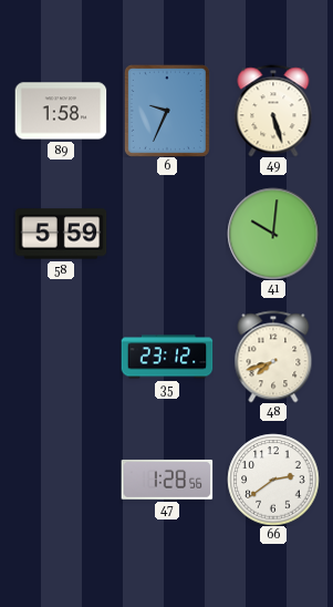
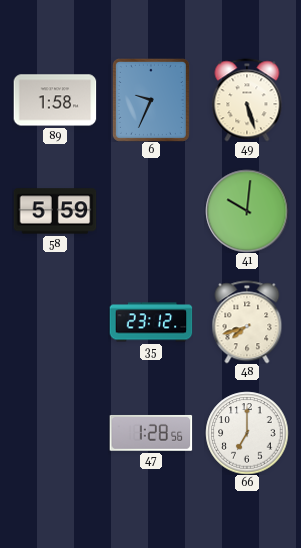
66: 2:39 -> 7:00 (247, 433)
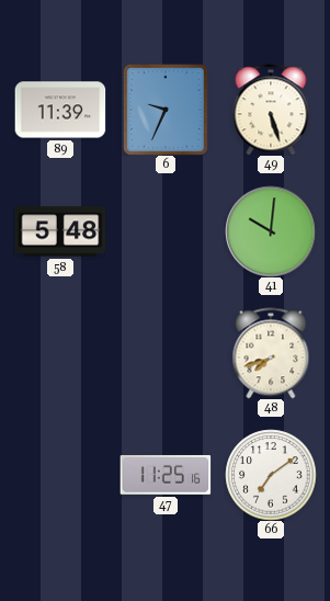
89: 1:58 -> 11:39 (60, 110)
58: 5:59 -> 5:48 (60, 231)
35: 23:12 -> none (151, 322)
47: 1:28 -> 11:25 (166, 475)
66: 7:00 -> 7:09 (271, 475)
